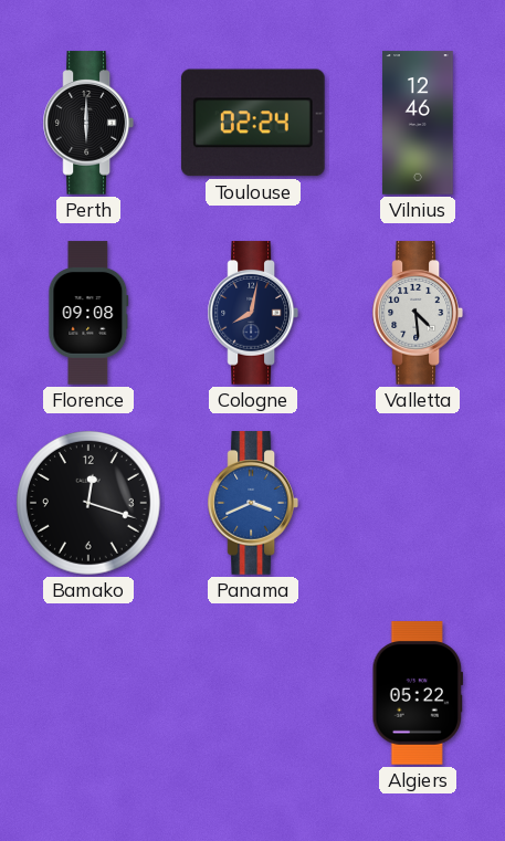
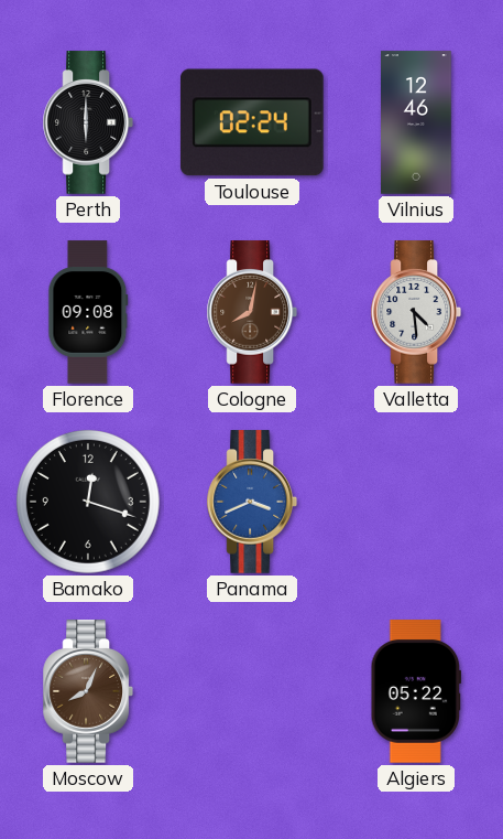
Cologne dial: navy -> brown (251, 312)
Moscow: none -> 8:04 (87, 691)
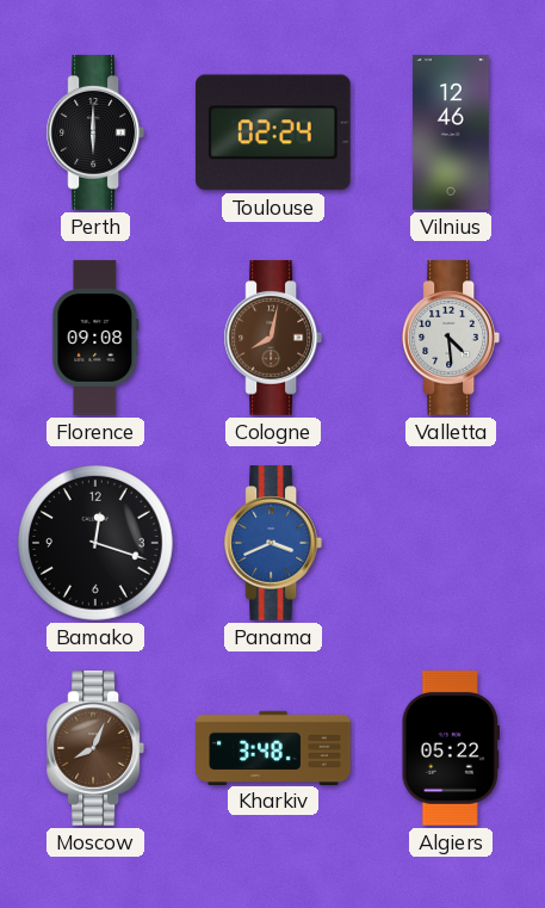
Kharkiv: none -> 3:48 (273, 747)
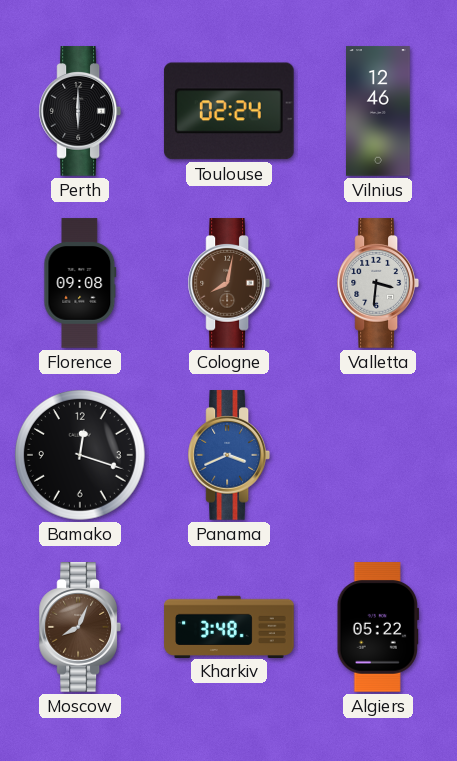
Valletta: 4:29 -> 3:31 (377, 283)
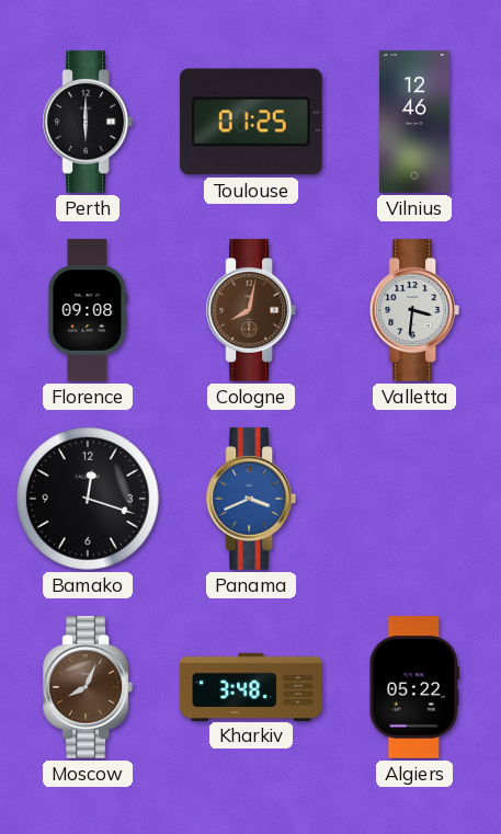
Toulouse: 02:24 -> 01:25 (251, 122)
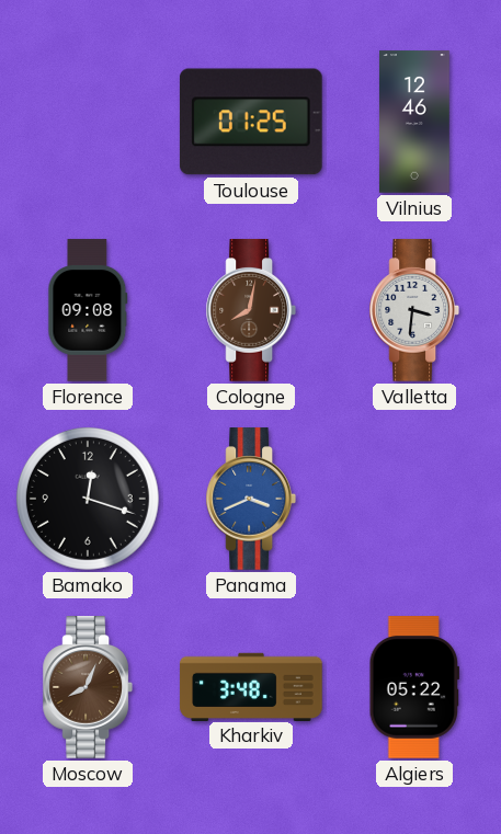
Perth: 6:00 -> none (87, 122)
